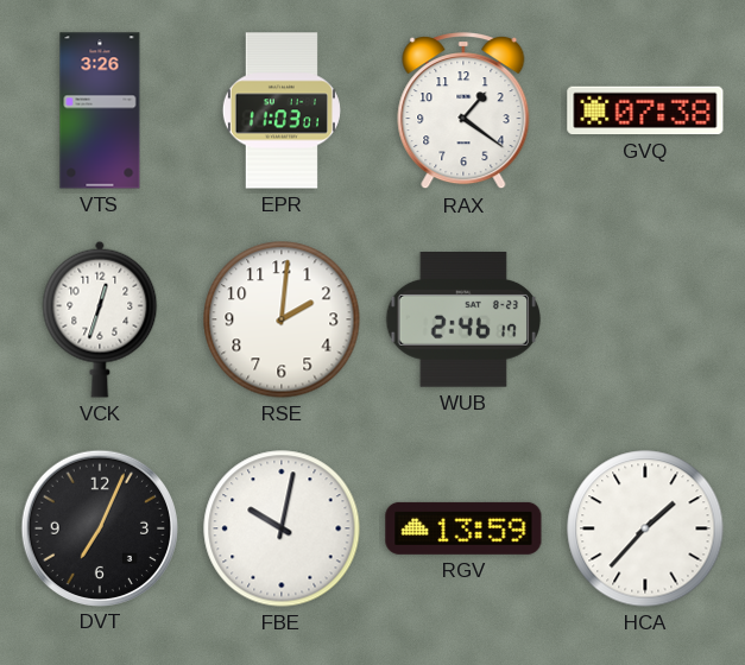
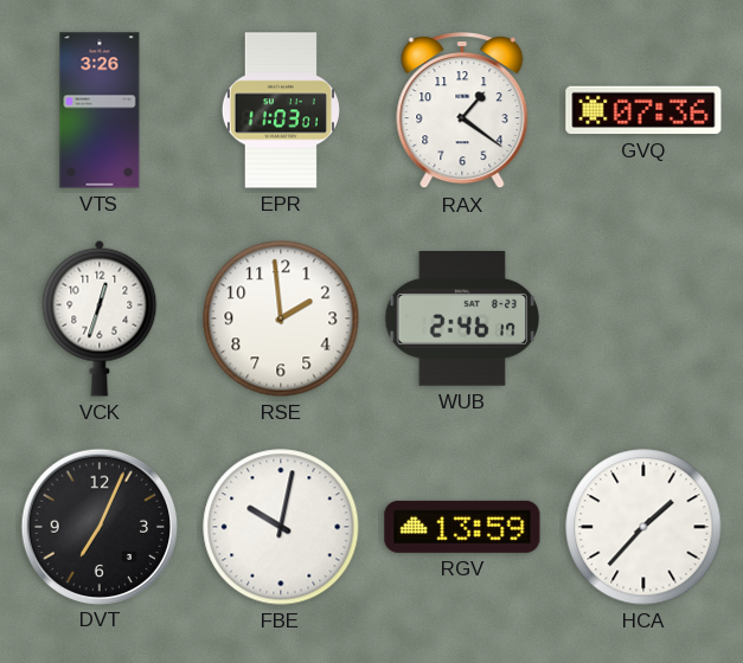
GVQ: 07:38 -> 07:36 (643, 110)
RSE: 2:01 -> 1:59 (281, 318)
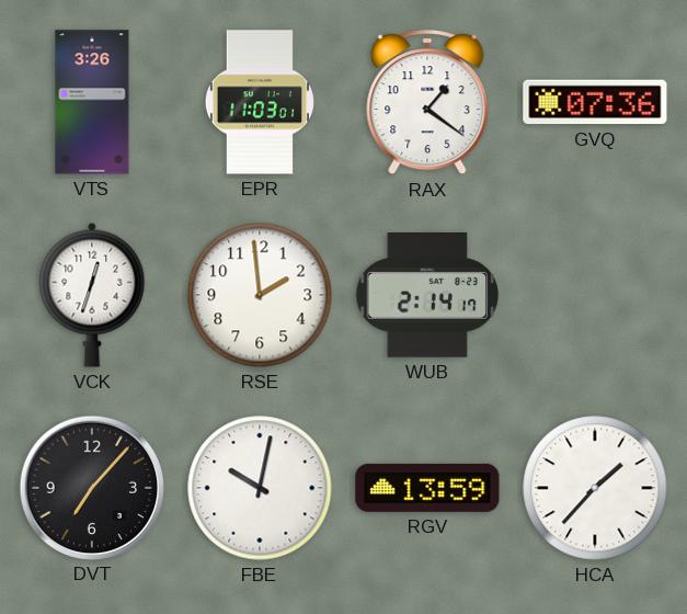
WUB: 2:46 -> 2:14 (426, 296)
DVT: 7:04 -> 7:07 (91, 487)
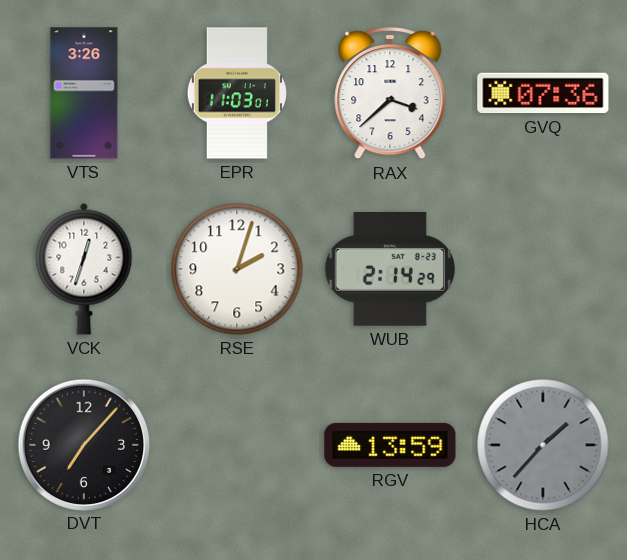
RAX: 1:21 -> 3:38 (390, 94)
RSE: 1:59 -> 2:03 (237, 269)
WUB: 2:14:17 -> 2:14:29 (389, 270)
FBE: 10:02 -> none (260, 488)
HCA dial: white -> grey (543, 445)
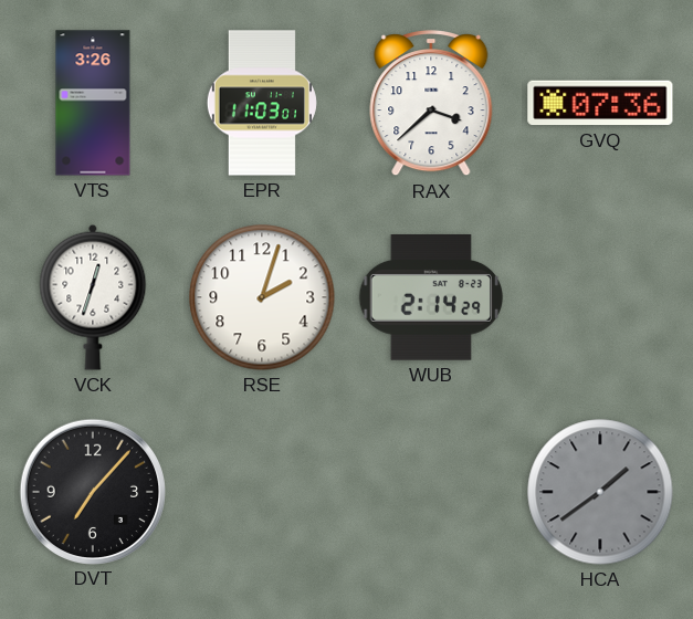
RGV: 13:59 -> none (390, 445)
HCA: 1:37 -> 1:39 (600, 492)
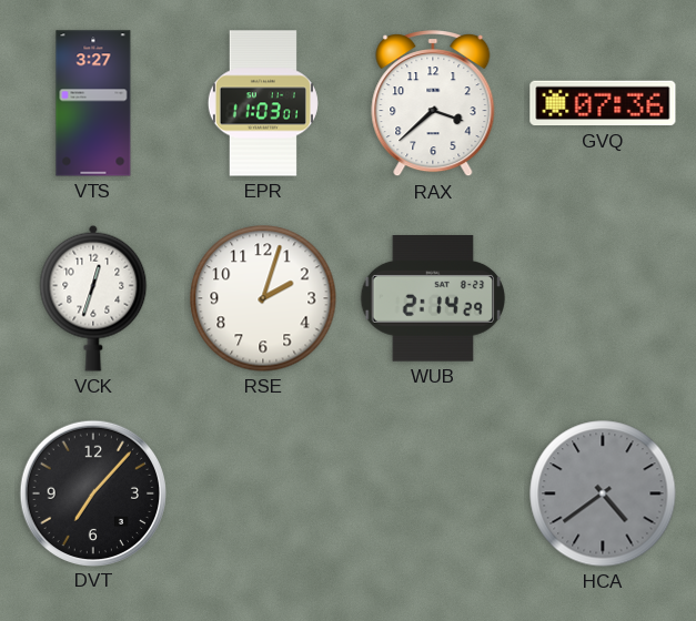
VTS: 3:26 -> 3:27 (93, 103)
HCA: 1:39 -> 4:39 (603, 493)
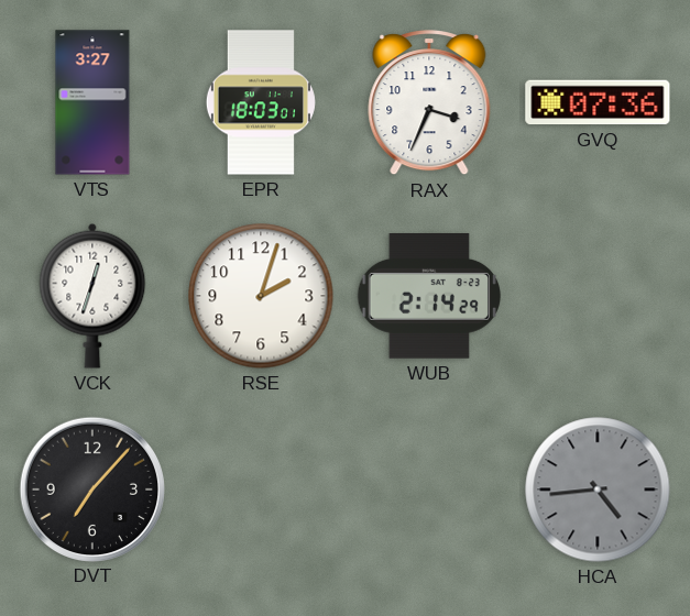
EPR: 11:03 -> 18:03 (261, 102)
RAX: 3:38 -> 3:34 (429, 103)
HCA: 4:39 -> 4:44 (598, 490)
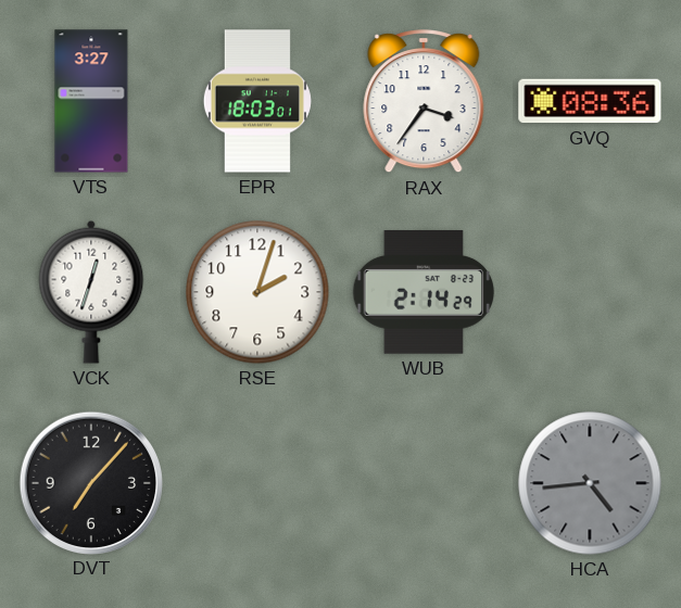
RAX: 3:34 -> 3:36 (424, 102)
GVQ: 07:36 -> 08:36 (590, 101)
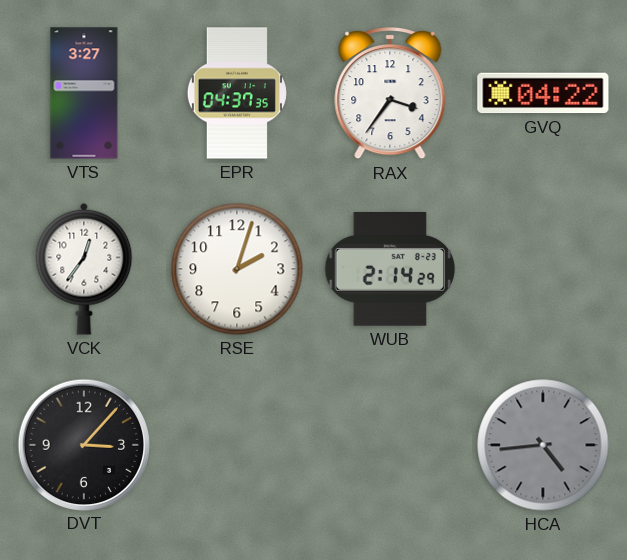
EPR: 18:03 -> 04:37 (237, 93)
GVQ: 08:36 -> 04:22 (543, 93)
VCK: 12:33 -> 12:36 (84, 269)
DVT: 7:07 -> 3:07 (83, 444)
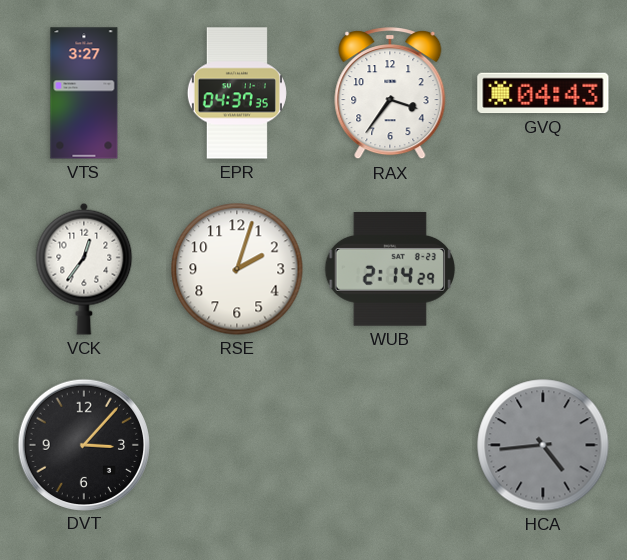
GVQ: 04:22 -> 04:43 (543, 93)
